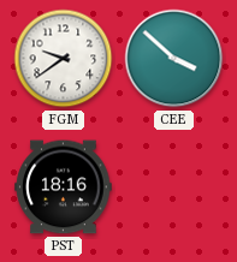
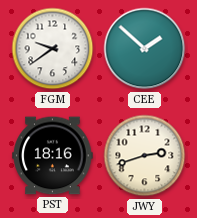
CEE: 3:52 -> 1:52 (145, 49)
JWY: none -> 2:42 (145, 156)
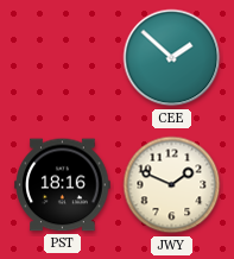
FGM: 9:39 -> none (53, 49)
JWY: 2:42 -> 1:49 (172, 185)
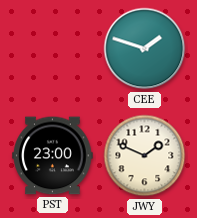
CEE: 1:52 -> 1:48 (145, 49)
PST: 18:16 -> 23:00 (53, 156)
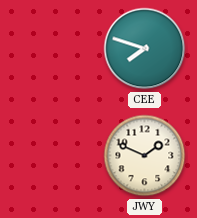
CEE: 1:48 -> 7:48 (145, 49)
PST: 23:00 -> none (53, 156)
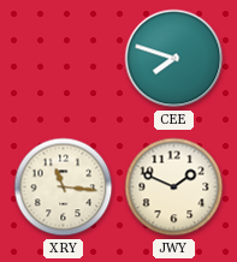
XRY: none -> 11:16 (64, 187)
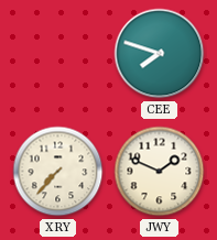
XRY: 11:16 -> 7:37 (58, 172)
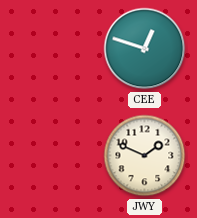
CEE: 7:48 -> 12:48 (145, 49)
XRY: 7:37 -> none (58, 172)
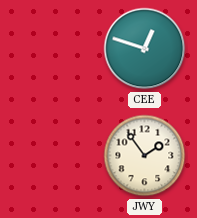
JWY: 1:49 -> 1:54 (145, 156)
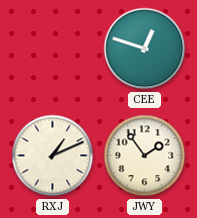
RXJ: none -> 1:11 (53, 156)
